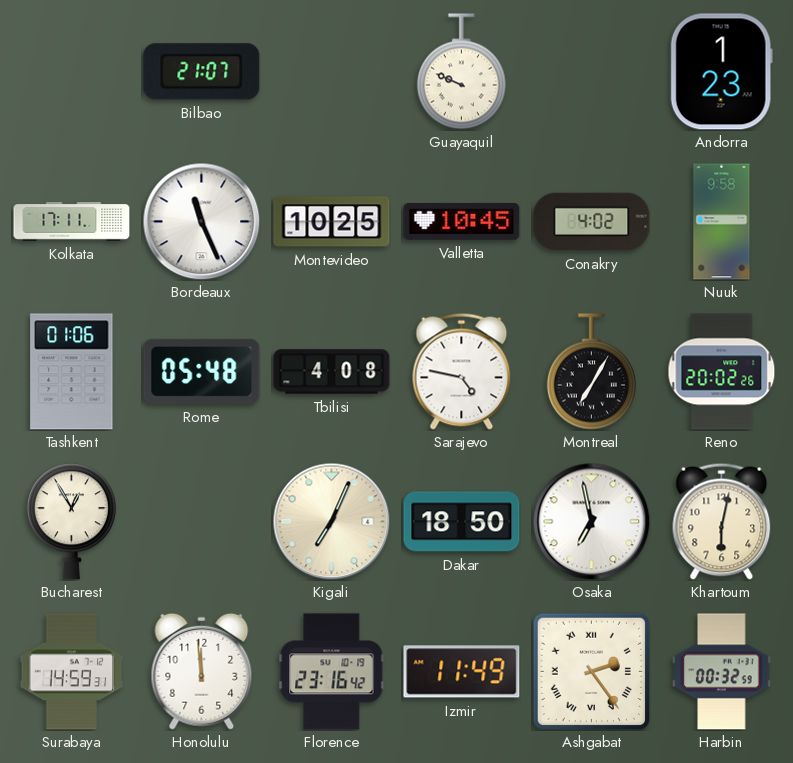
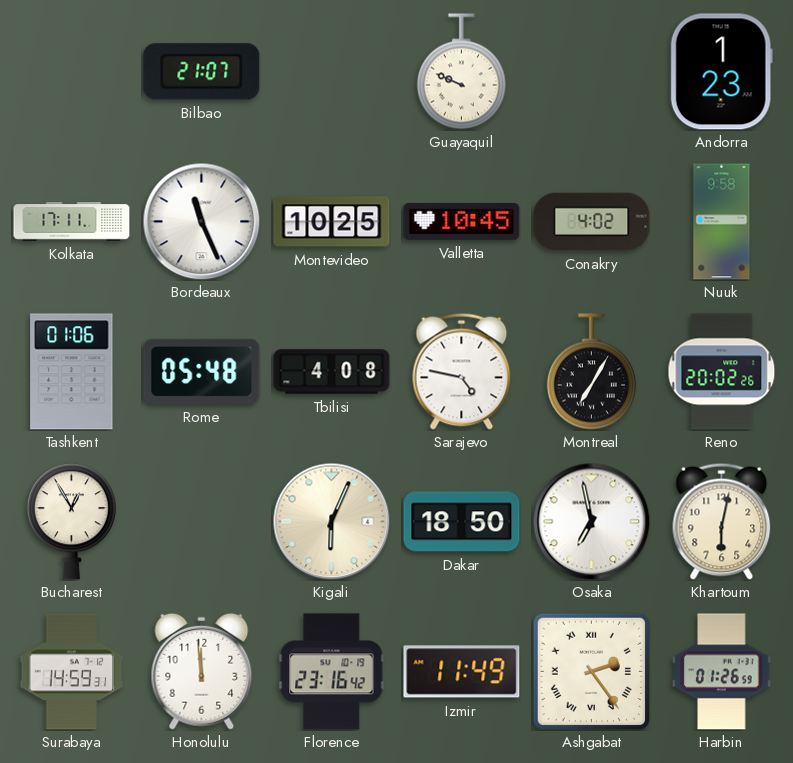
Kigali: 7:04 -> 6:04 (331, 521)
Harbin: 00:32 -> 01:26 (722, 672)
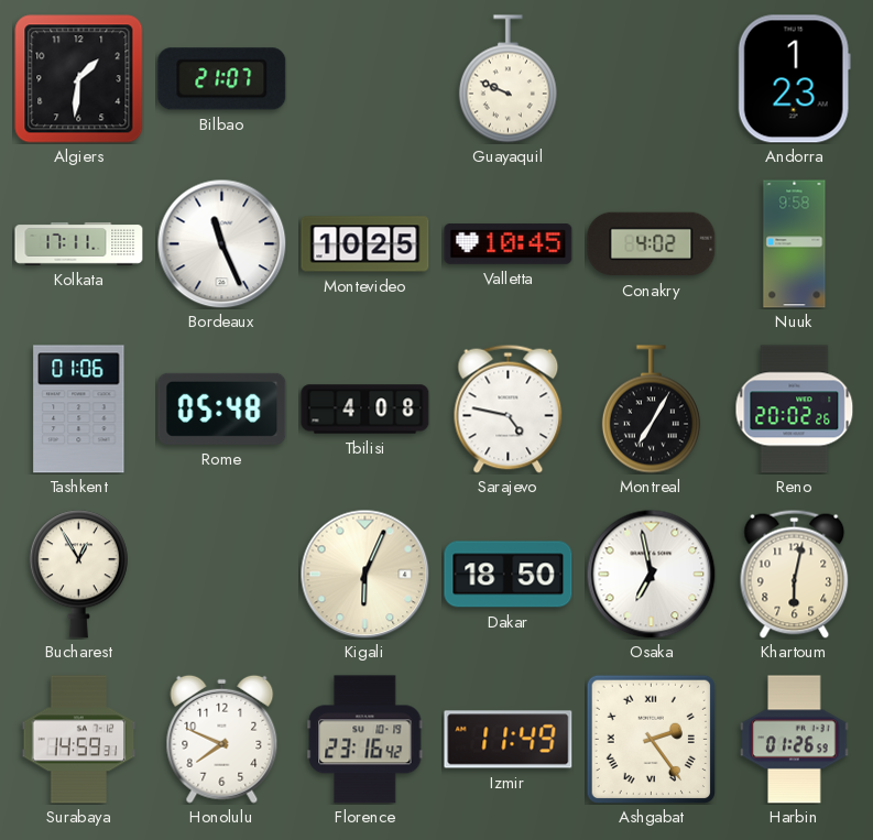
Algiers: none -> 1:31 (79, 79)
Honolulu: 11:59 -> 7:49 (222, 739)
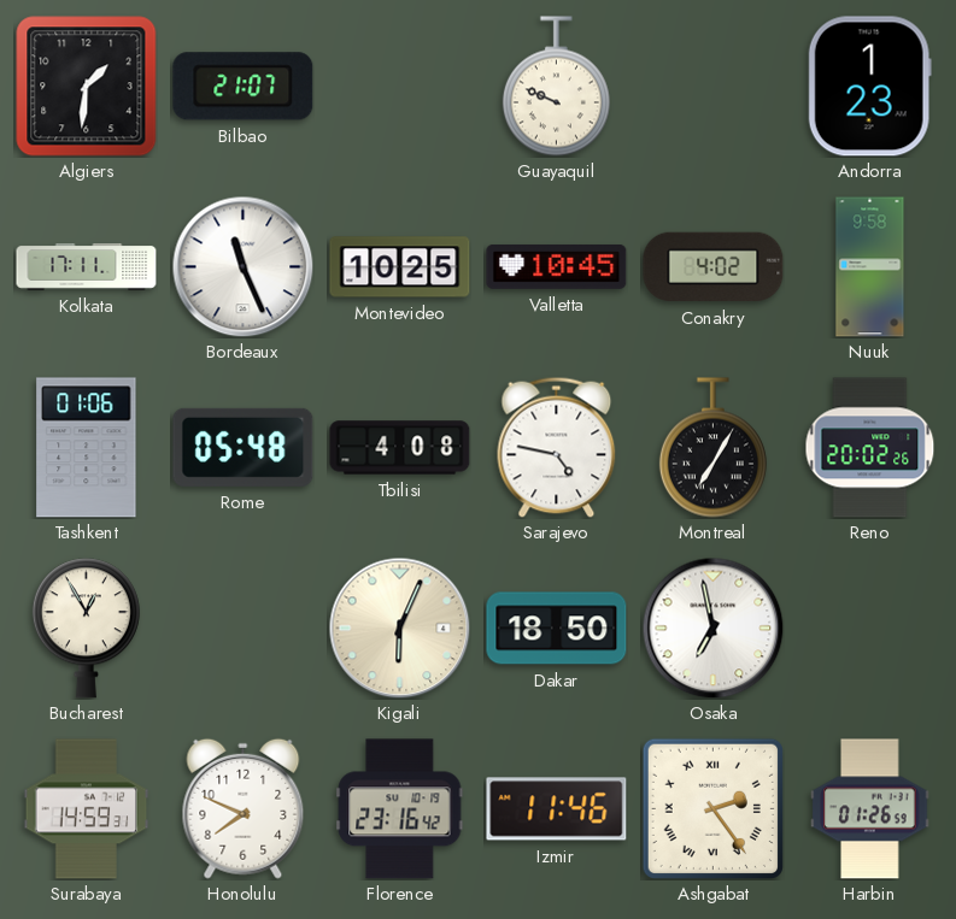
Khartoum: 6:02 -> none (795, 574)
Izmir: 11:49 -> 11:46 (557, 809)
